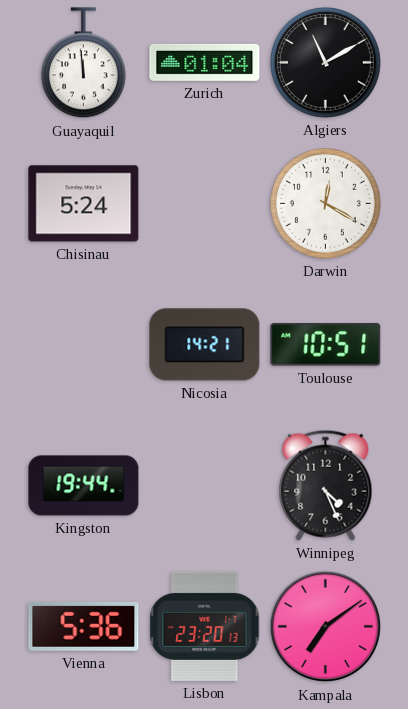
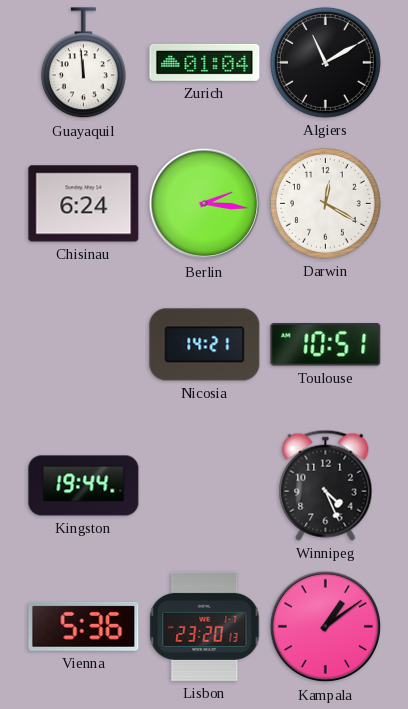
Chisinau: 5:24 -> 6:24 (84, 204)
Berlin: none -> 2:16 (205, 204)
Kampala: 7:09 -> 1:09 (326, 627)
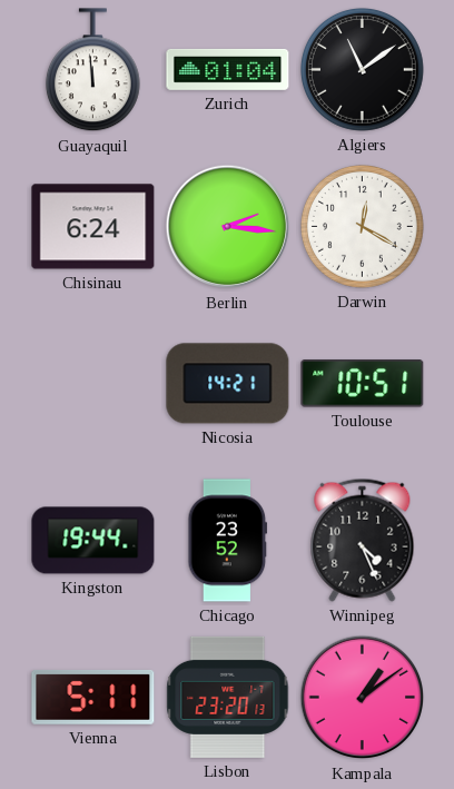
Algiers: 11:10 -> 11:09 (362, 69)
Chicago: none -> 23:52 (228, 541)
Vienna: 5:36 -> 5:11 (93, 697)
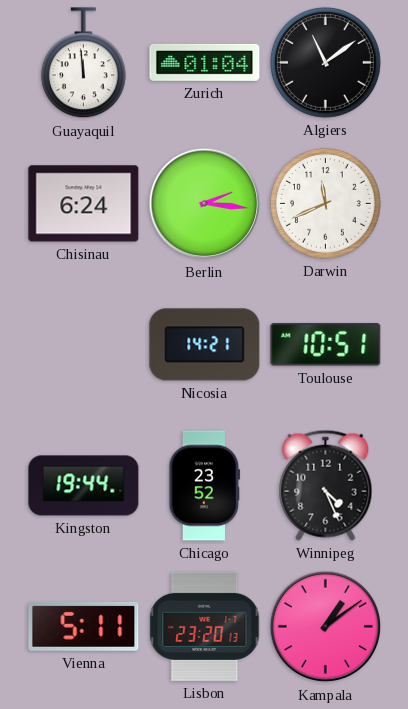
Darwin: 12:20 -> 11:41 (325, 203)
